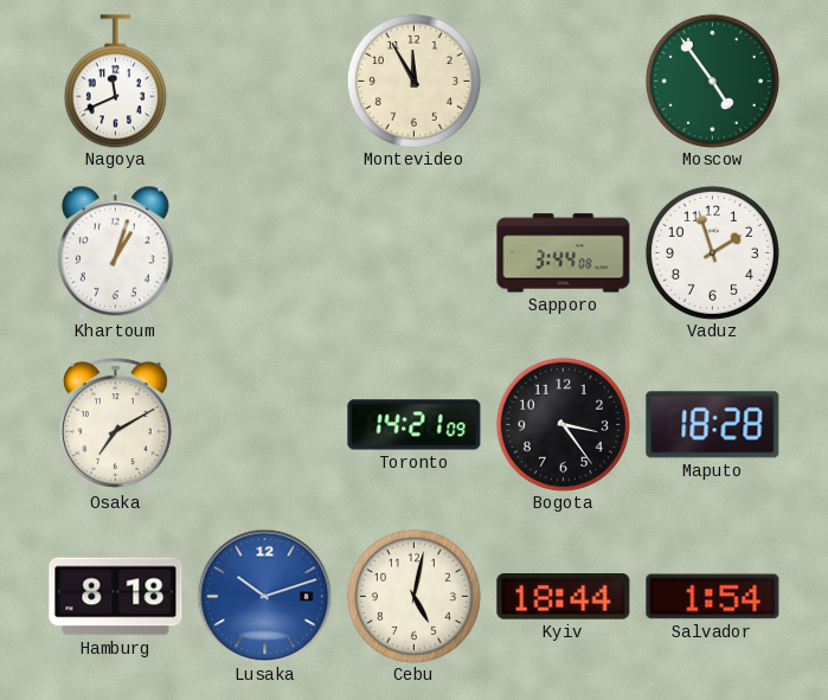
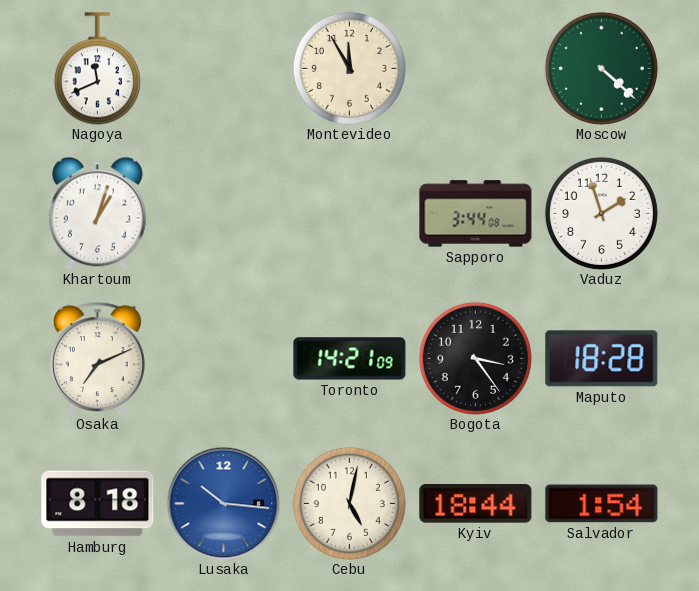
Moscow: 4:54 -> 4:22 (601, 68)
Osaka: 7:10 -> 7:11 (97, 359)
Lusaka: 10:12 -> 10:16 (223, 503)
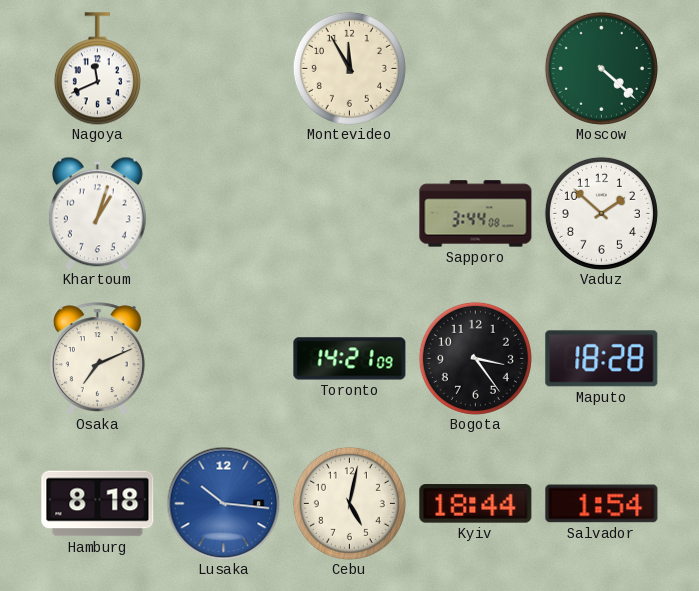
Vaduz: 1:57 -> 1:52 (601, 213)
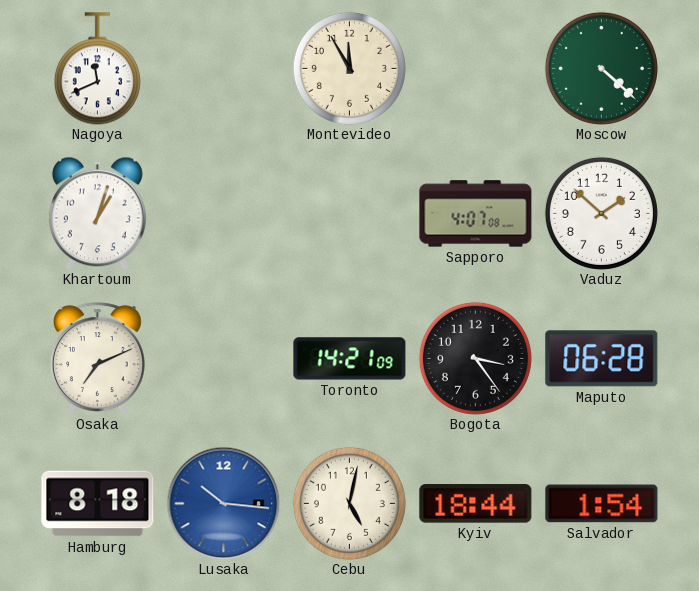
Sapporo: 3:44 -> 4:07 (476, 214)
Maputo: 18:28 -> 06:28 (602, 359)
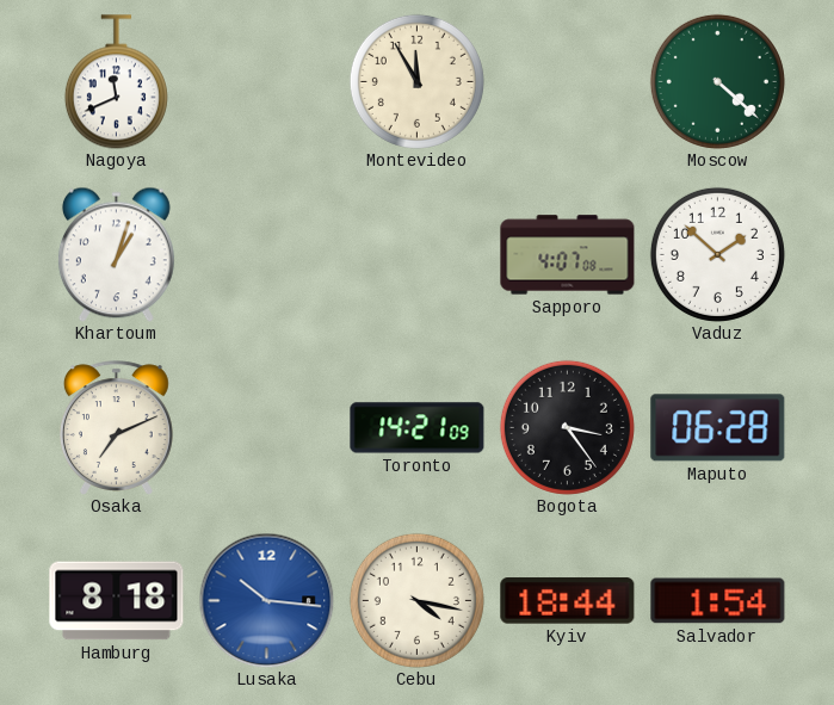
Cebu: 5:02 -> 4:17 (416, 600)
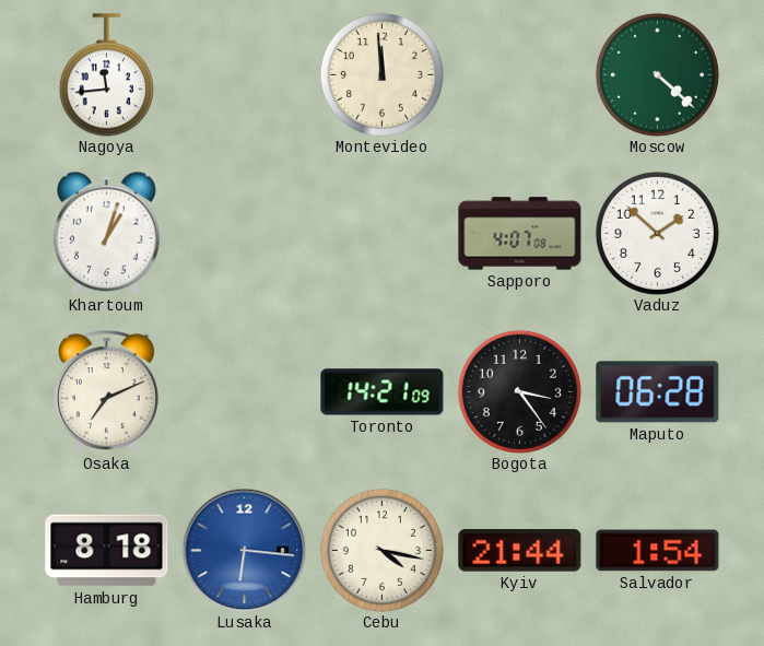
Nagoya: 11:41 -> 11:44 (106, 75)
Montevideo: 11:55 -> 11:59 (381, 74)
Lusaka: 10:16 -> 6:16 (244, 550)
Kyiv: 18:44 -> 21:44 (520, 551)
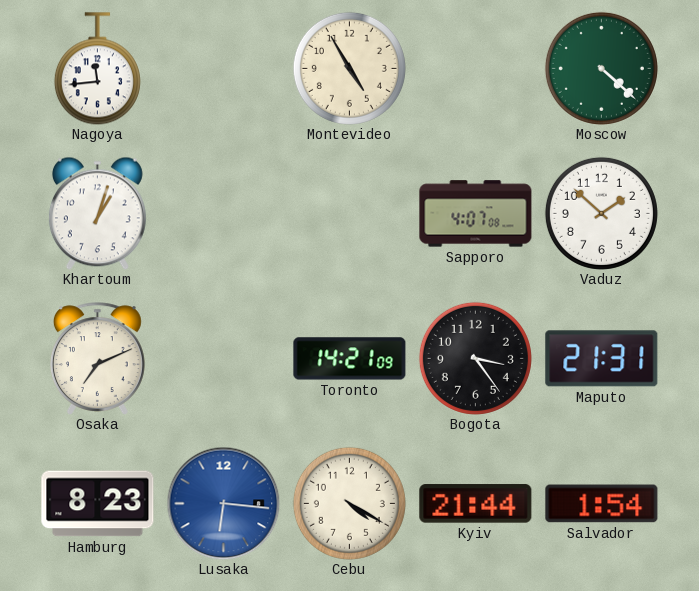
Montevideo: 11:59 -> 4:55 (349, 68)
Maputo: 06:28 -> 21:31 (602, 359)
Hamburg: 8:18 -> 8:23 (98, 504)
Cebu: 4:17 -> 4:20 (349, 503)
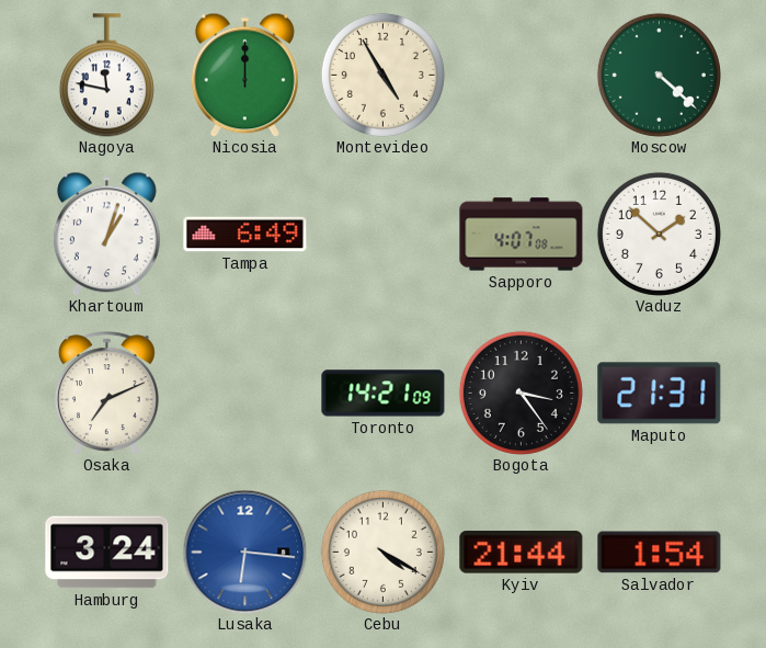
Nagoya: 11:44 -> 11:47 (106, 76)
Nicosia: none -> 12:00 (244, 75)
Tampa: none -> 6:49 (245, 235)
Hamburg: 8:23 -> 3:24 (107, 553)
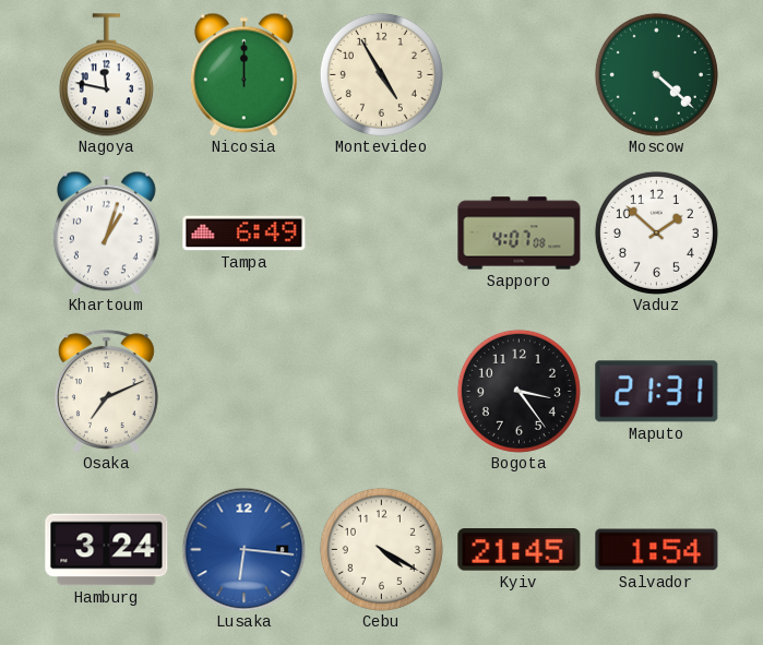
Toronto: 14:21 -> none (384, 394)
Kyiv: 21:44 -> 21:45 (520, 550)
